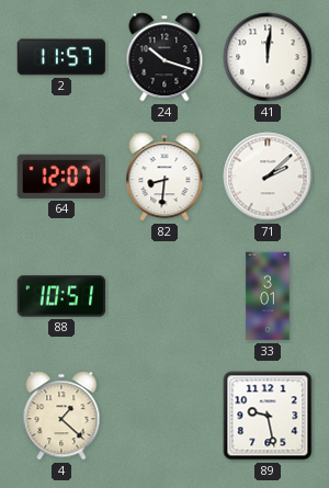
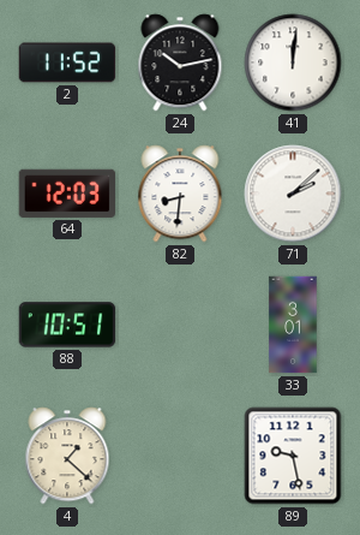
2: 11:57 -> 11:52 (67, 63)
24: 10:18 -> 10:13 (180, 63)
64: 12:07 -> 12:03 (67, 194)
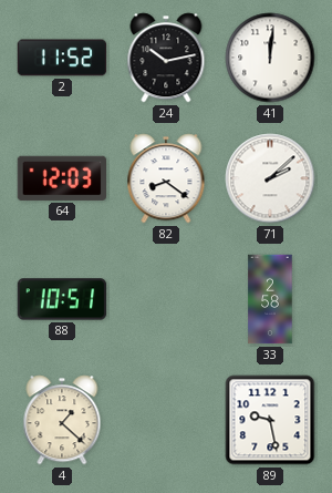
82: 8:31 -> 8:21 (166, 178)
33: 3:01 -> 2:58 (270, 299)
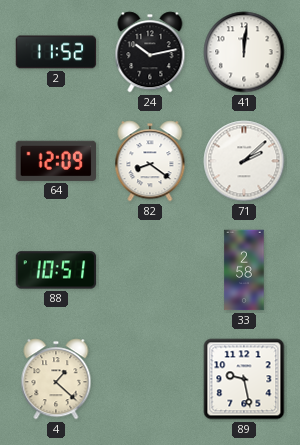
64: 12:03 -> 12:09 (56, 161)
